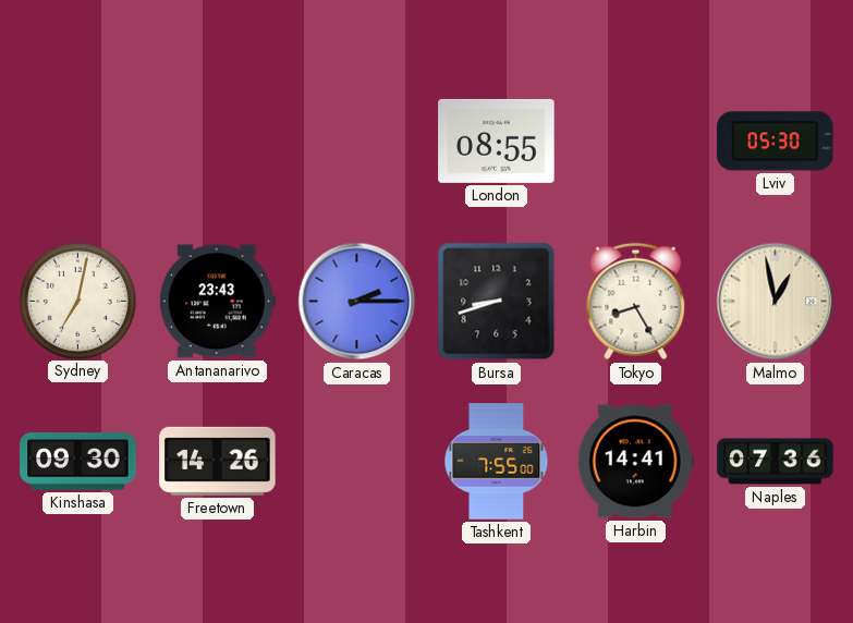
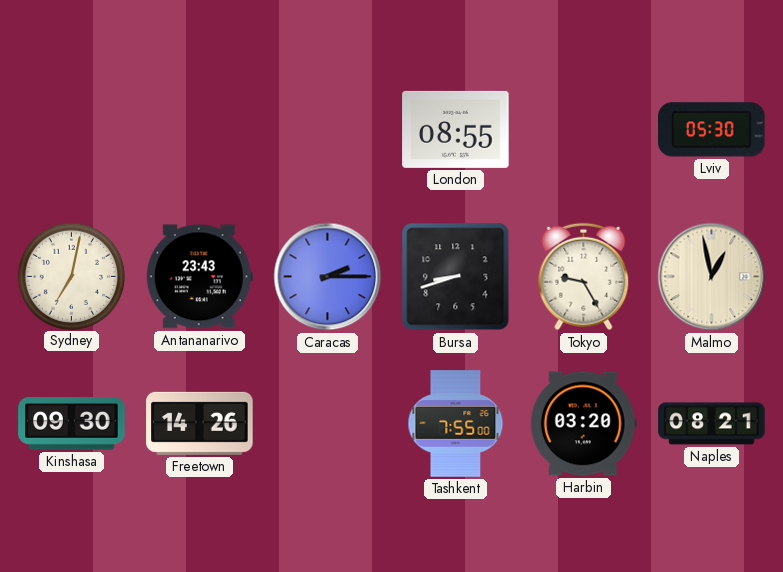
Tokyo: 8:25 -> 9:25 (584, 277)
Harbin: 14:41 -> 03:20 (583, 424)
Naples: 07:36 -> 08:21 (712, 424)
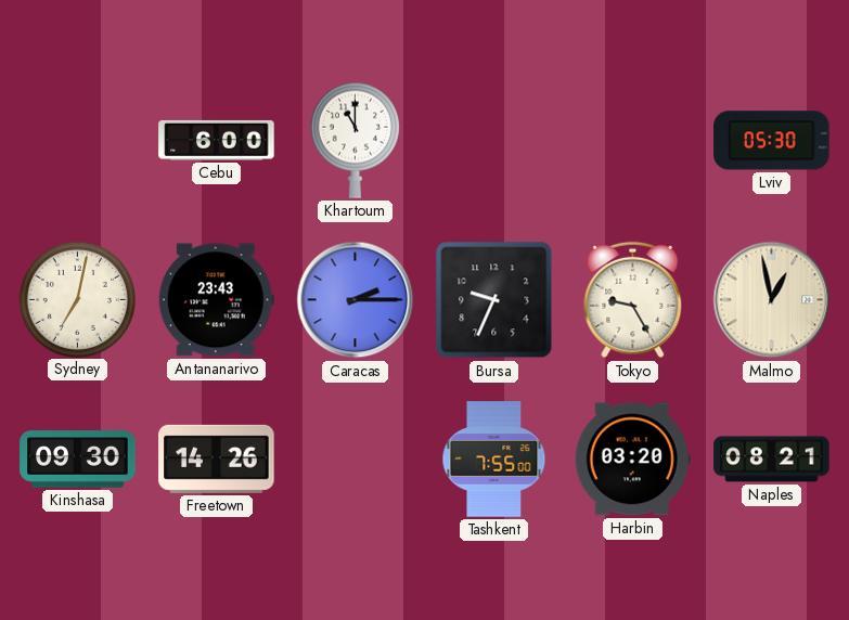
Cebu: none -> 6:00 (217, 140)
Khartoum: none -> 11:00 (355, 140)
London: 08:55 -> none (456, 129)
Bursa: 8:42 -> 9:34 (494, 300)
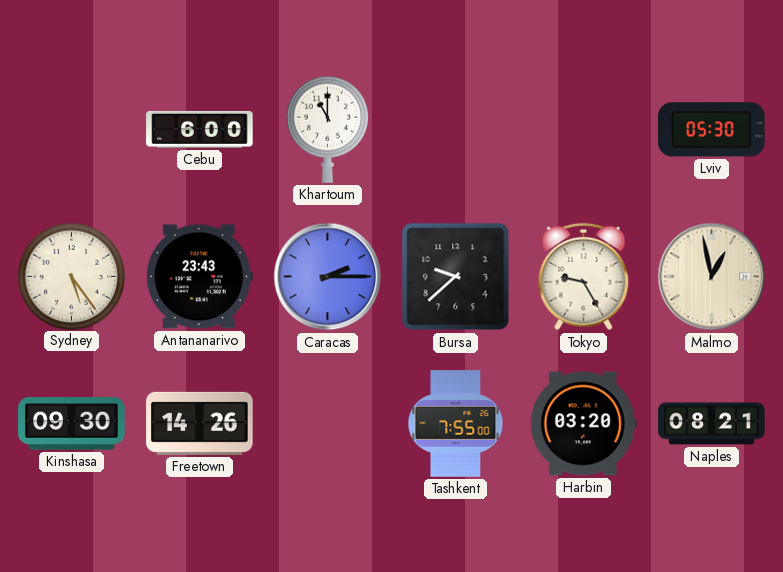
Sydney: 7:02 -> 5:24 (71, 276)
Bursa: 9:34 -> 9:38 (456, 277)
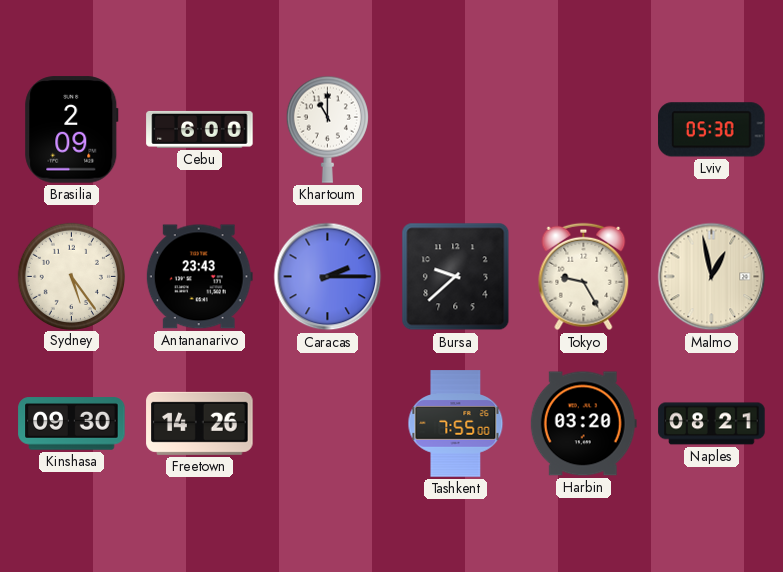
Brasilia: none -> 2:09 (72, 130)
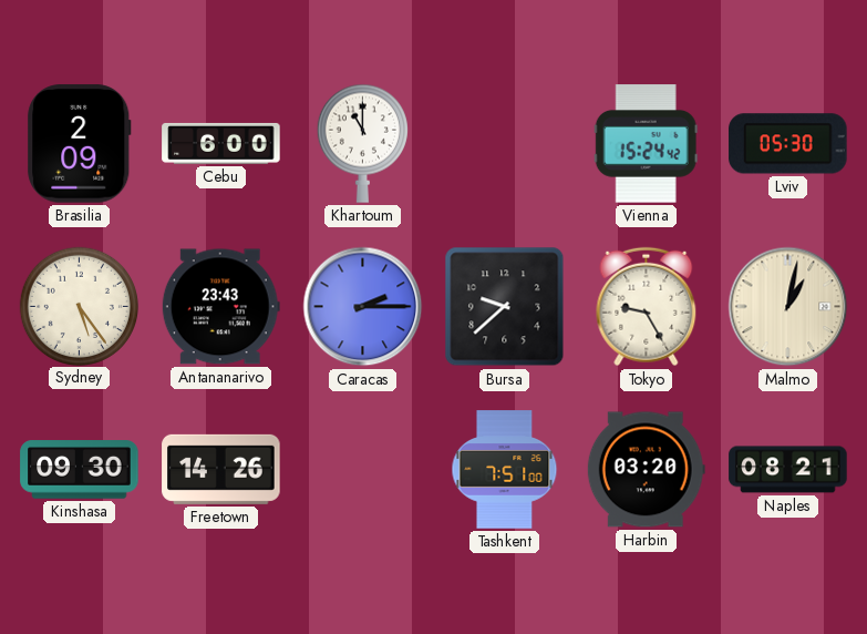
Vienna: none -> 15:24 (646, 144)
Malmo: 12:58 -> 1:02 (788, 307)
Tashkent: 7:55 -> 7:51 (505, 470)
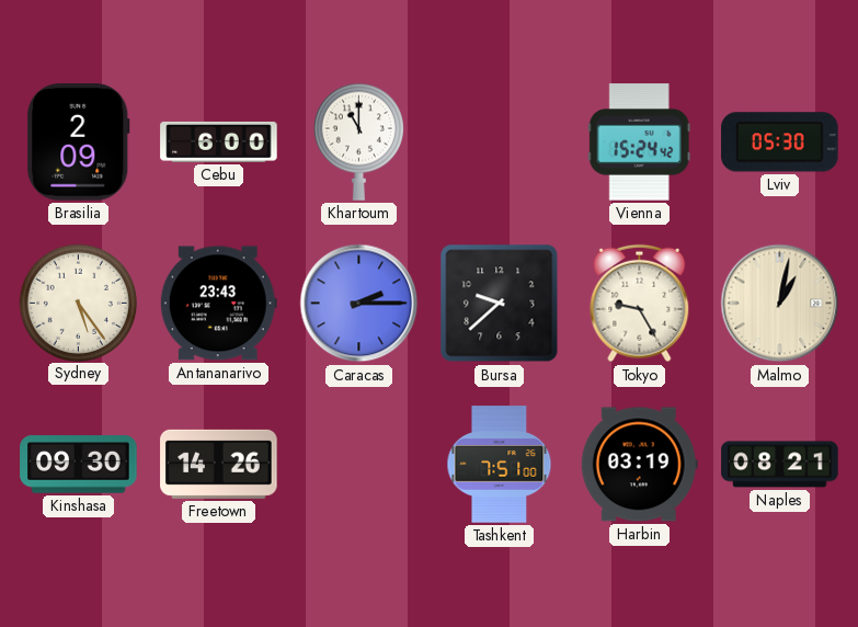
Harbin: 03:20 -> 03:19 (639, 465)
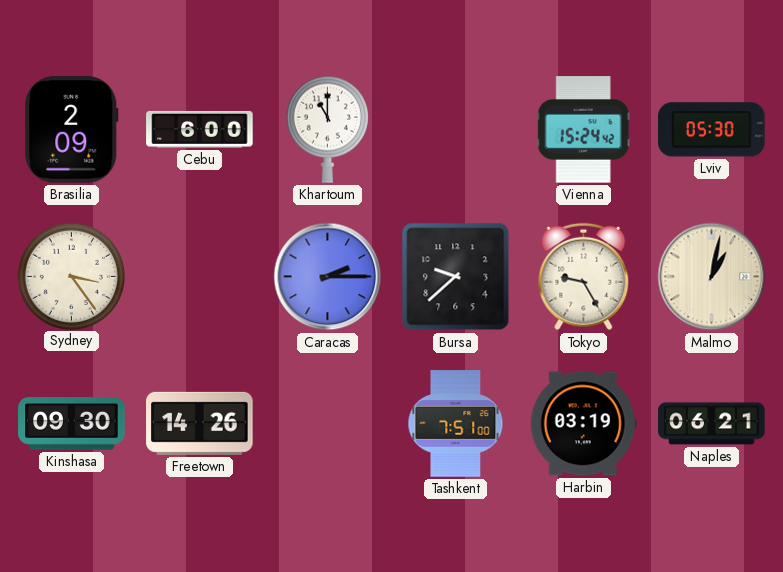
Sydney: 5:24 -> 3:24 (71, 276)
Antananarivo: 23:43 -> none (218, 304)
Naples: 08:21 -> 06:21 (712, 424)
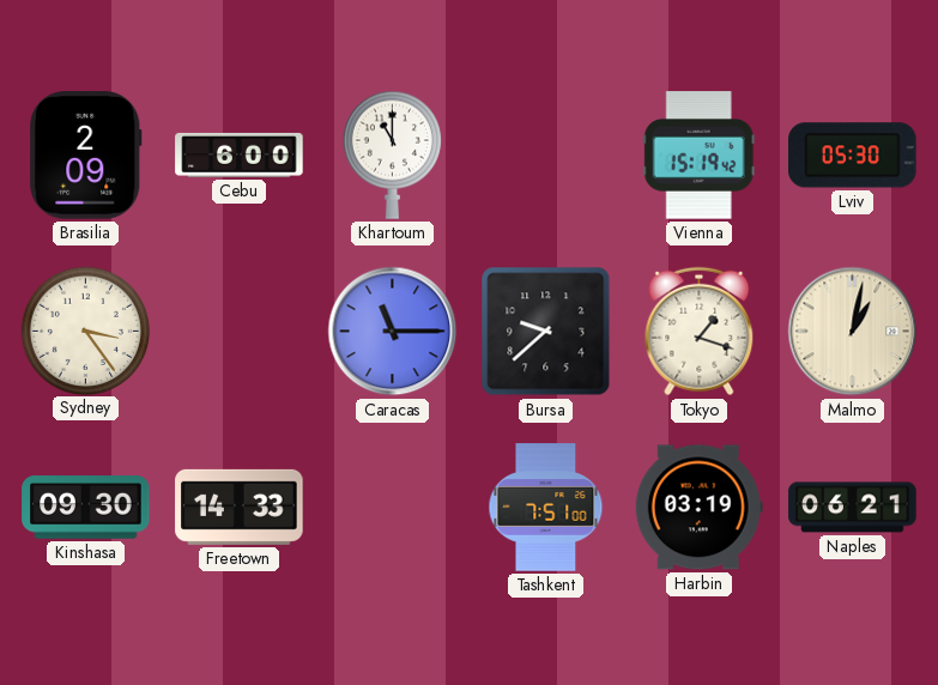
Vienna: 15:24 -> 15:19 (698, 156)
Caracas: 2:15 -> 11:15 (393, 332)
Tokyo: 9:25 -> 1:18 (700, 332)
Freetown: 14:26 -> 14:33 (240, 507)
